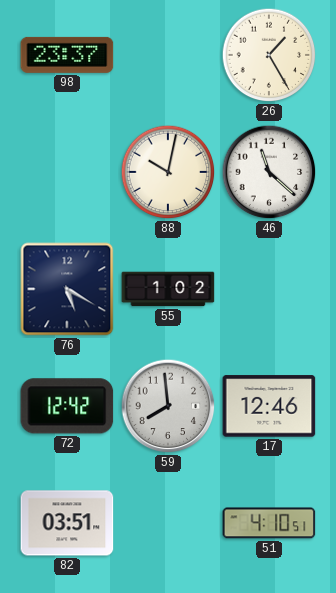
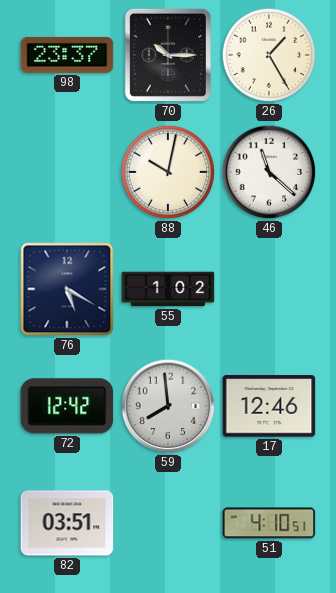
70: none -> 10:15 (168, 55)
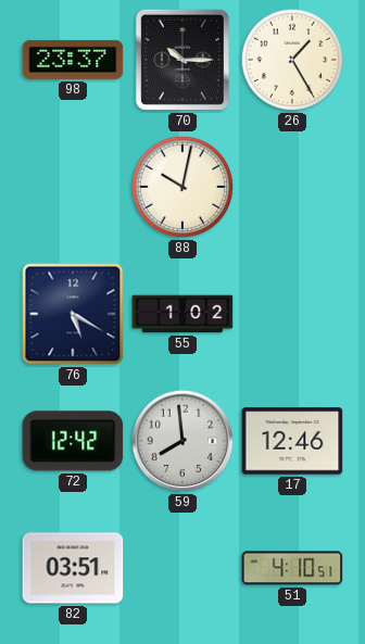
46: 11:22 -> none (269, 172)
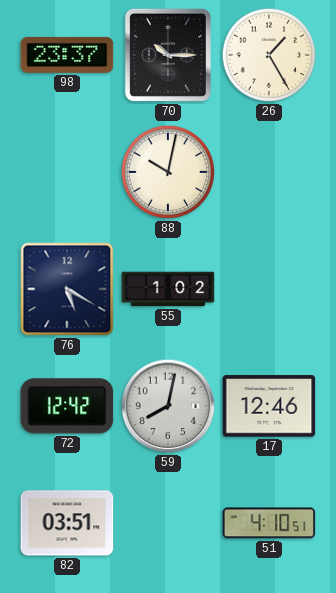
59: 7:59 -> 8:02 (168, 406)
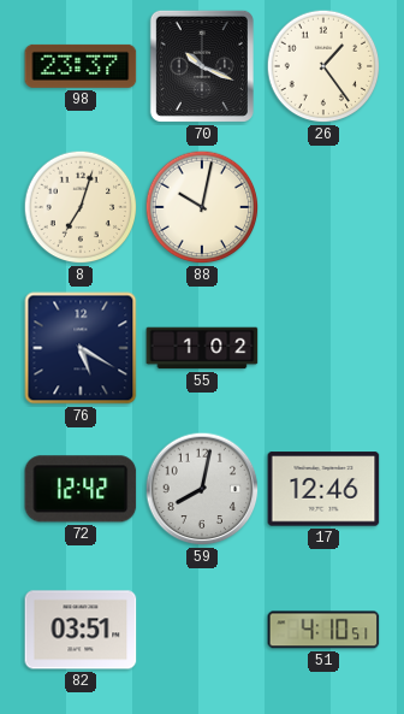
70: 10:15 -> 10:19 (202, 66)
26: 1:25 -> 1:24 (323, 66)
8: none -> 7:03 (81, 207)
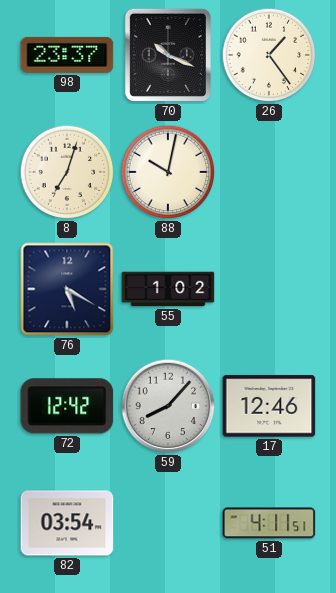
59: 8:02 -> 8:07 (168, 406)
82: 03:51 -> 03:54 (67, 523)
51: 4:10 -> 4:11 (269, 523)
